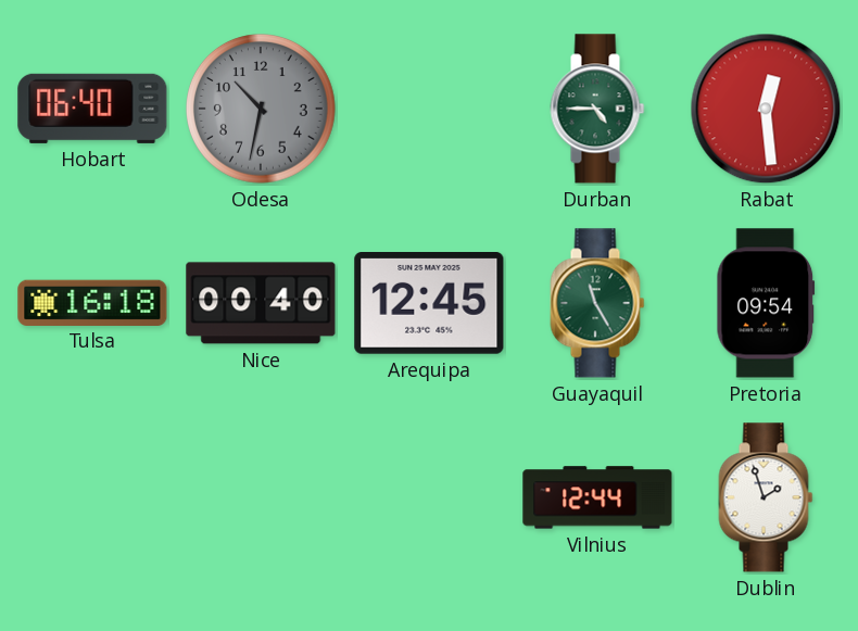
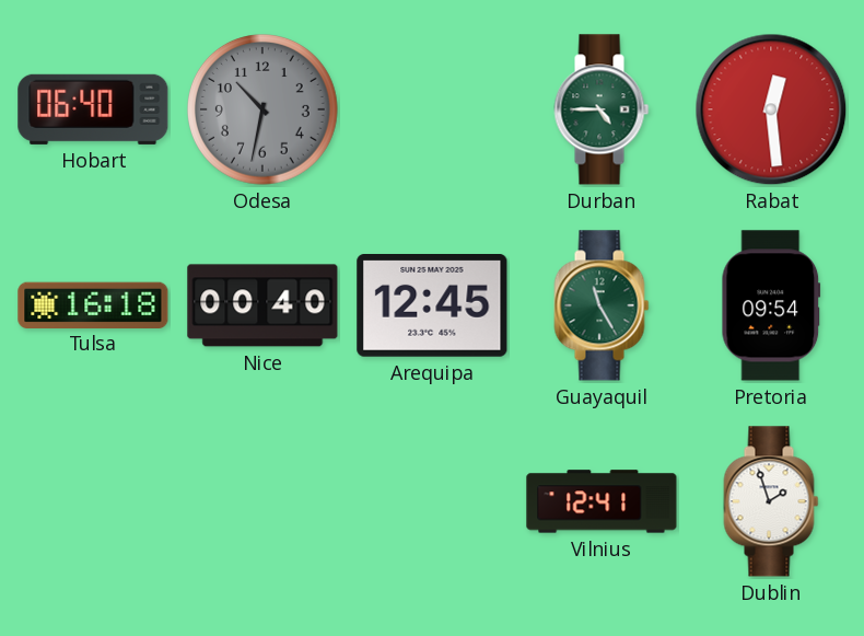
Vilnius: 12:44 -> 12:41 (602, 501)
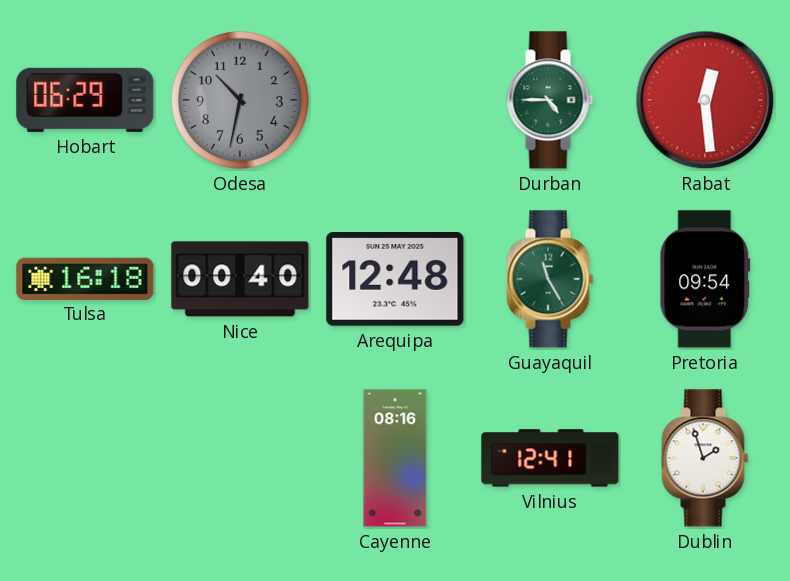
Hobart: 06:40 -> 06:29 (85, 100)
Arequipa: 12:45 -> 12:48 (395, 280)
Cayenne: none -> 08:16 (395, 458)
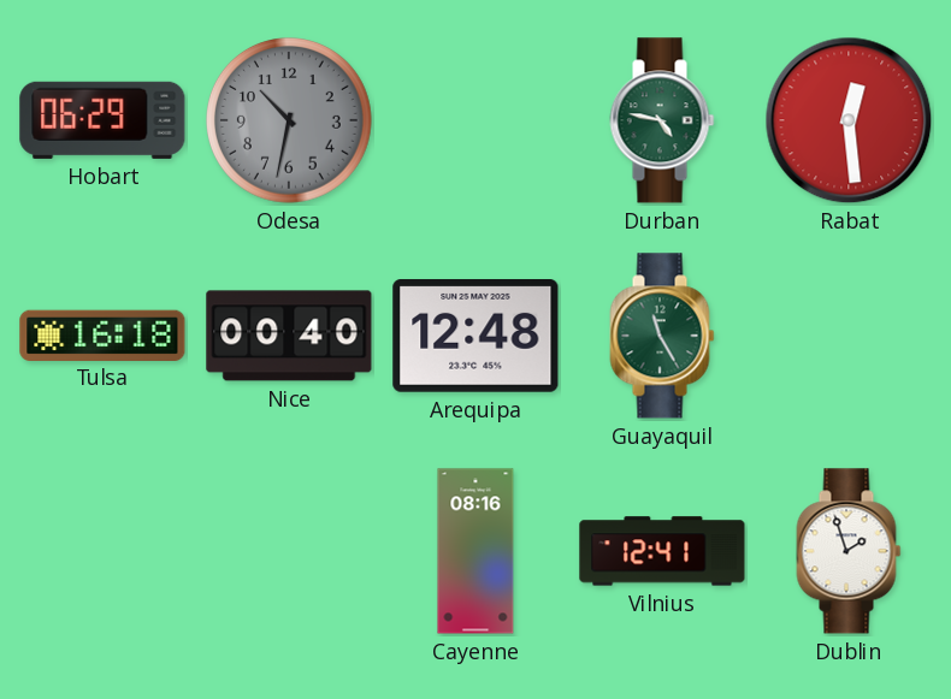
Durban: 4:45 -> 4:47 (662, 120)
Pretoria: 09:54 -> none (705, 279)
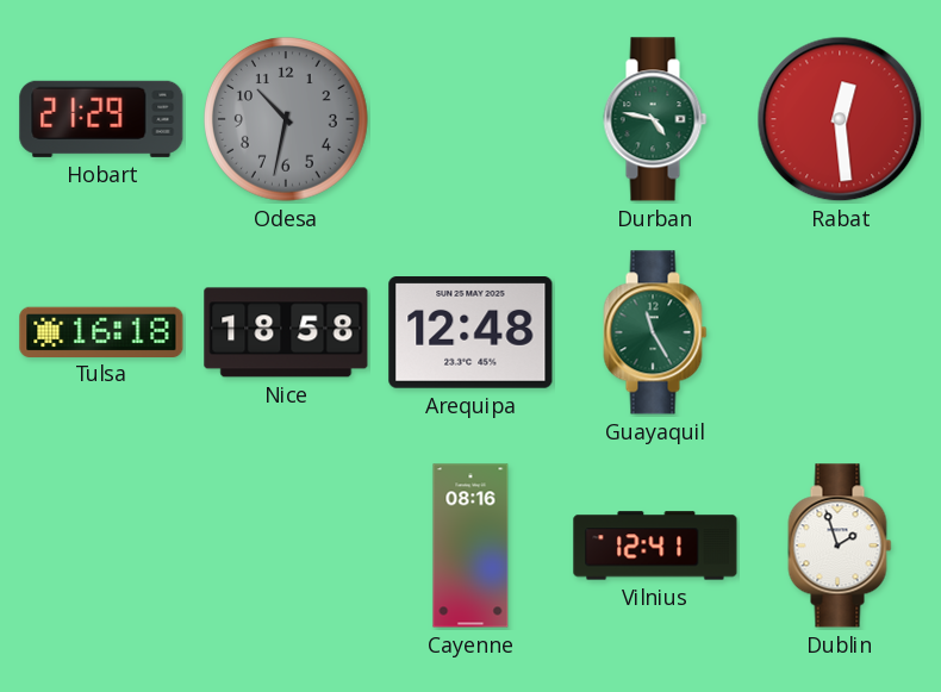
Hobart: 06:29 -> 21:29 (101, 119)
Nice: 00:40 -> 18:58 (286, 332)
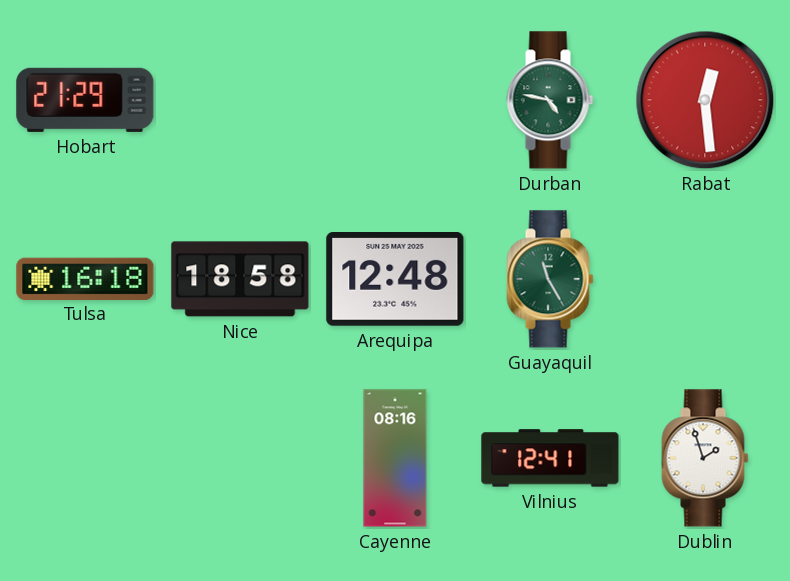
Odesa: 10:32 -> none (287, 120)
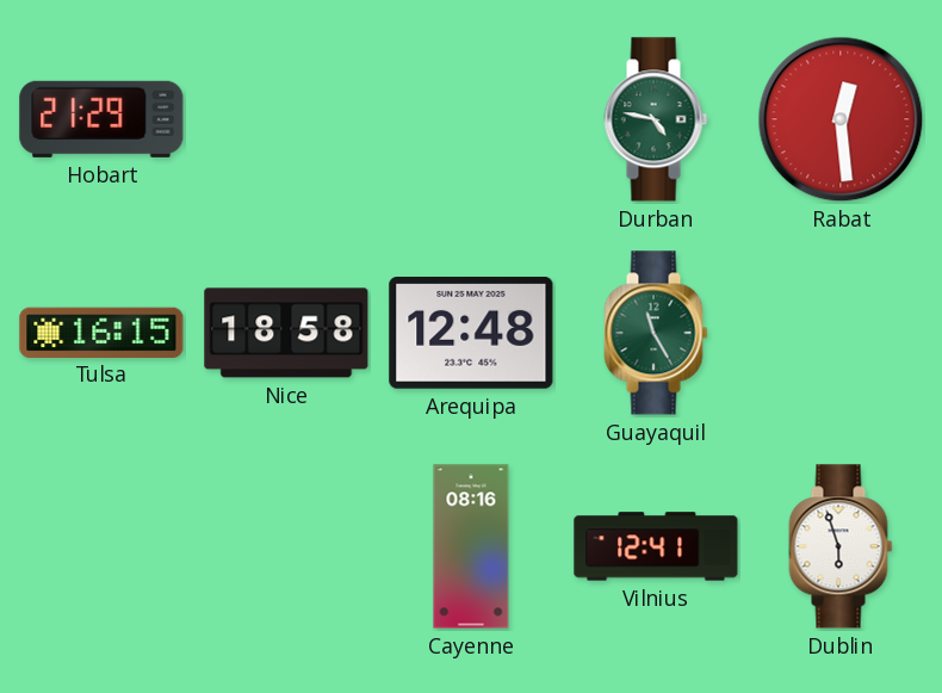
Tulsa: 16:18 -> 16:15 (101, 332)
Dublin: 1:57 -> 5:57 (841, 546)
